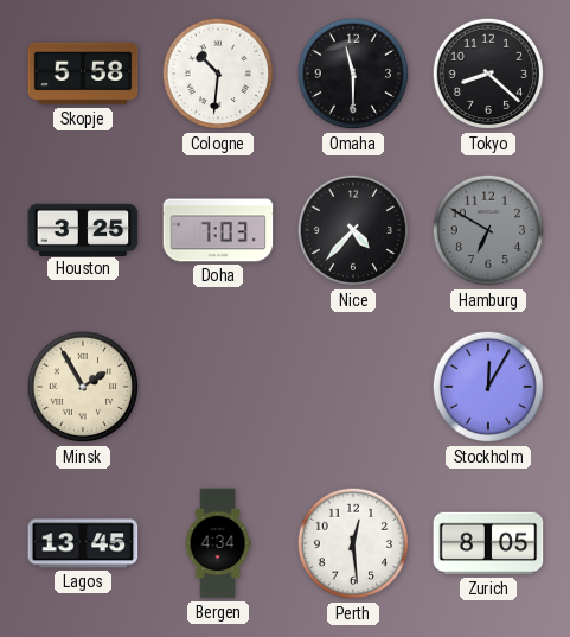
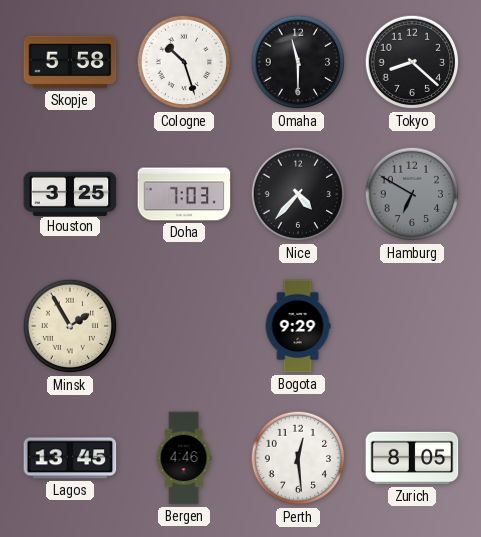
Cologne: 10:31 -> 10:27 (184, 62)
Bogota: none -> 9:29 (298, 326)
Stockholm: 12:05 -> none (488, 387)
Bergen: 4:34 -> 4:46 (184, 458)
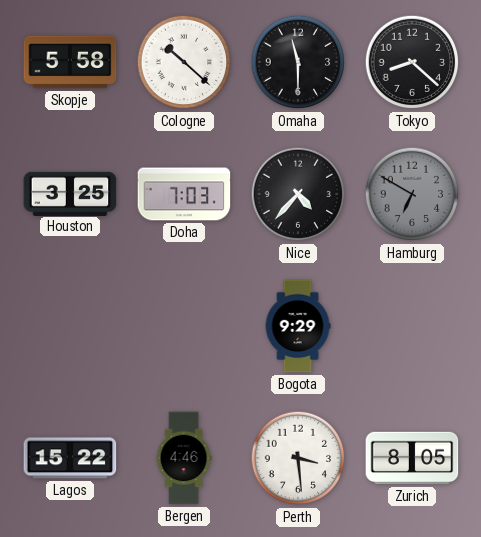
Cologne: 10:27 -> 10:22 (184, 62)
Minsk: 1:55 -> none (70, 326)
Lagos: 13:45 -> 15:22 (70, 458)
Perth: 12:29 -> 3:29 (298, 458)
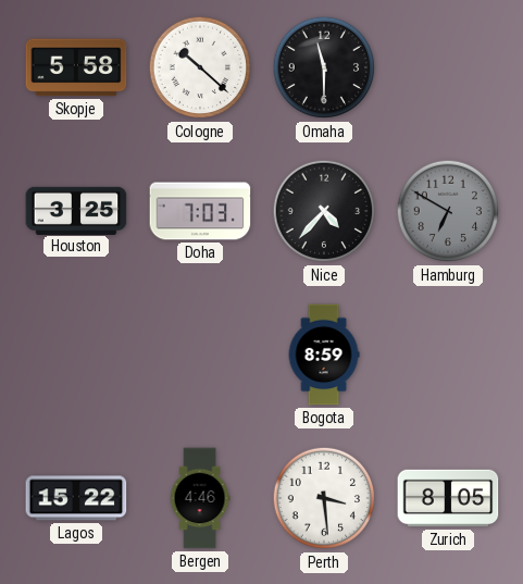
Tokyo: 8:22 -> none (412, 62)
Bogota: 9:29 -> 8:59 (324, 355)
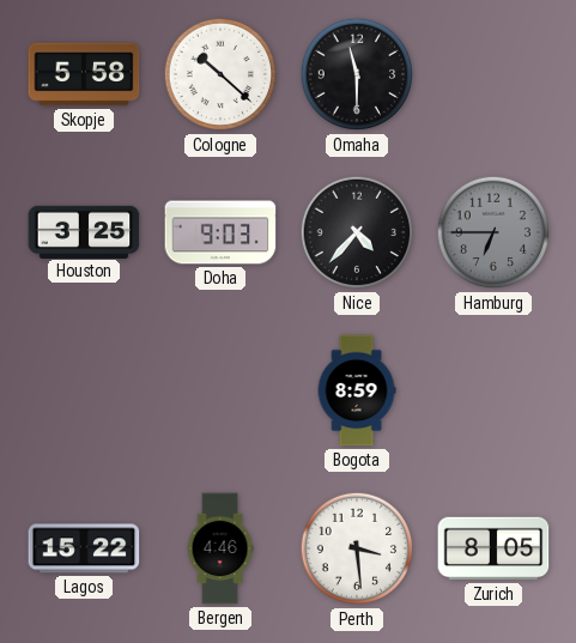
Doha: 7:03 -> 9:03 (220, 232)
Hamburg: 6:50 -> 6:45 (493, 232)
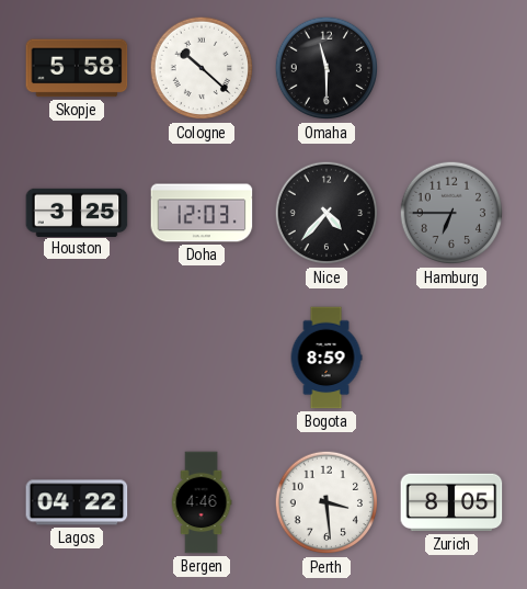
Doha: 9:03 -> 12:03 (202, 213)
Lagos: 15:22 -> 04:22 (77, 502)
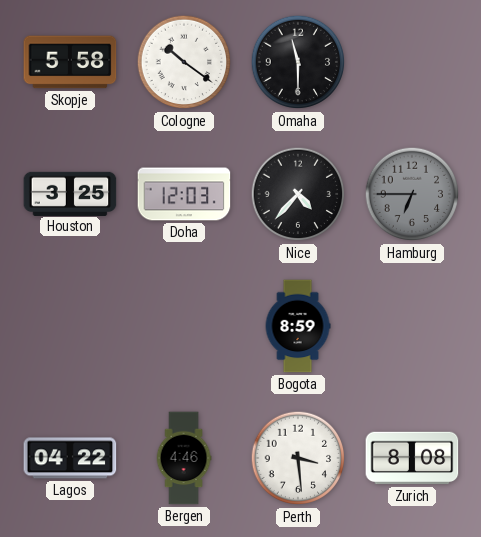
Cologne: 10:22 -> 10:21 (184, 62)
Zurich: 8:05 -> 8:08 (412, 458)
